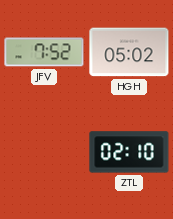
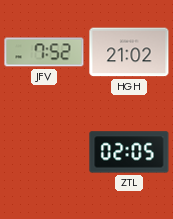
HGH: 05:02 -> 21:02 (129, 52)
ZTL: 02:10 -> 02:05 (129, 152)
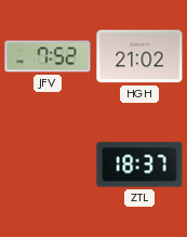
ZTL: 02:05 -> 18:37 (139, 164)
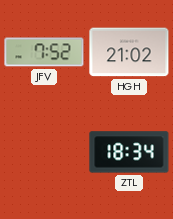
ZTL: 18:37 -> 18:34 (129, 152)
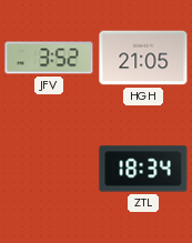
JFV: 7:52 -> 3:52 (49, 58)
HGH: 21:02 -> 21:05 (143, 58)
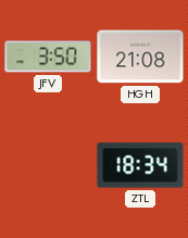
JFV: 3:52 -> 3:50 (48, 57)
HGH: 21:05 -> 21:08 (140, 57)
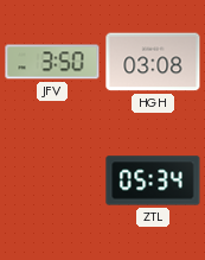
HGH: 21:08 -> 03:08 (153, 62)
ZTL: 18:34 -> 05:34 (153, 180)
